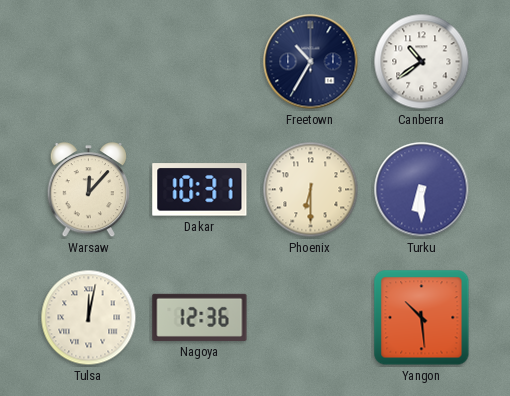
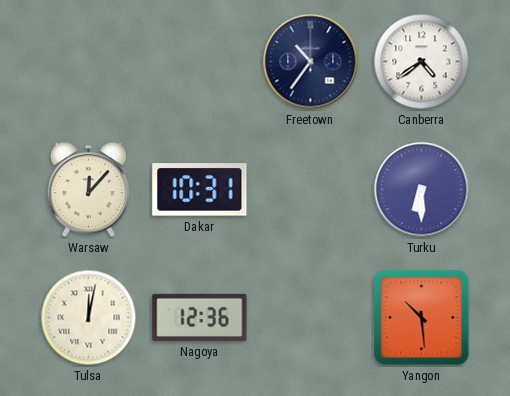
Freetown: 10:35 -> 10:36 (311, 62)
Canberra: 10:39 -> 4:39 (422, 62)
Phoenix: 6:30 -> none (311, 190)
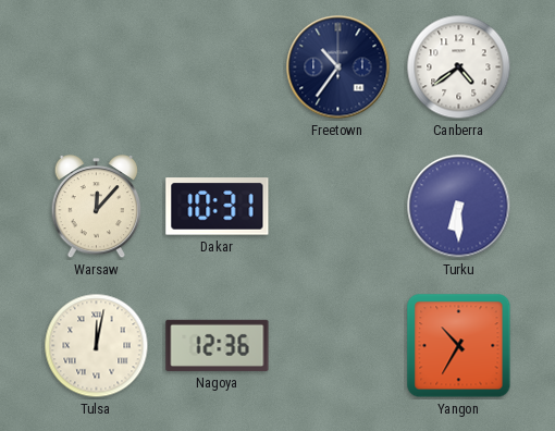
Yangon: 10:29 -> 10:35 (459, 346)
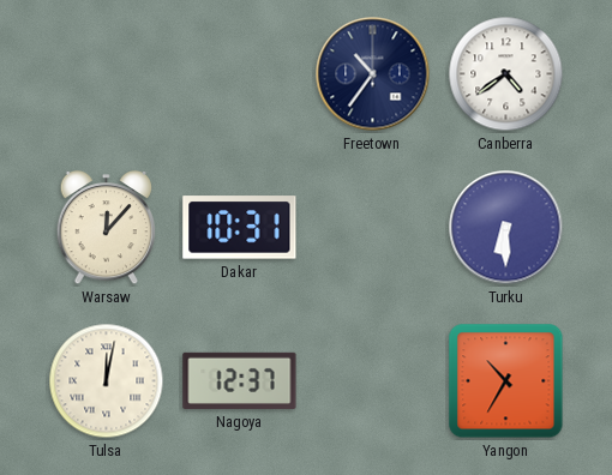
Nagoya: 12:36 -> 12:37 (240, 380)
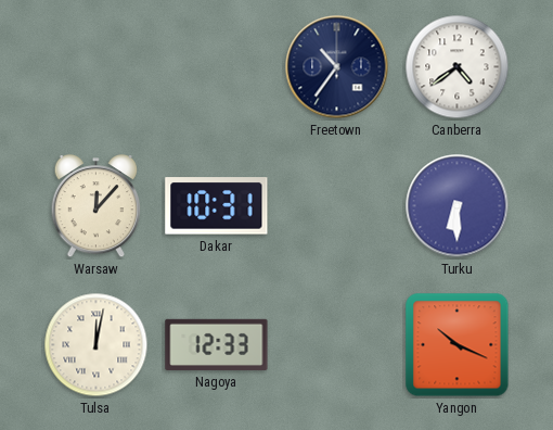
Nagoya: 12:37 -> 12:33 (217, 344)
Yangon: 10:35 -> 10:19 (458, 345)
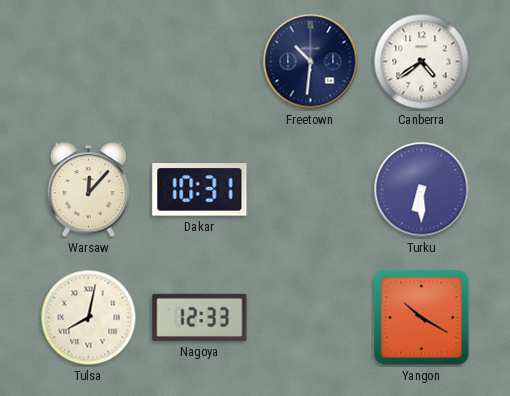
Freetown: 10:36 -> 10:31 (311, 62)
Tulsa: 12:02 -> 8:02 (89, 318)
Yangon: 10:19 -> 10:20 (422, 318)
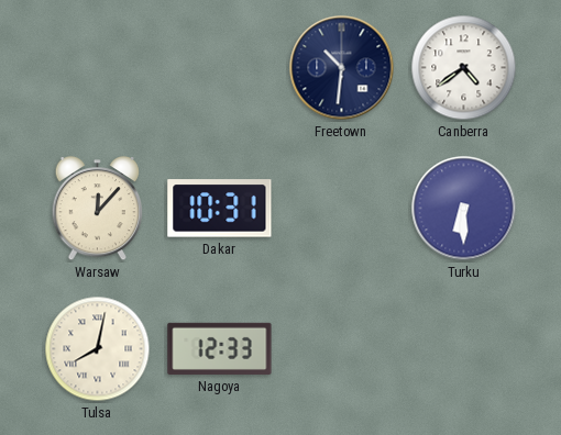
Yangon: 10:20 -> none (422, 318)
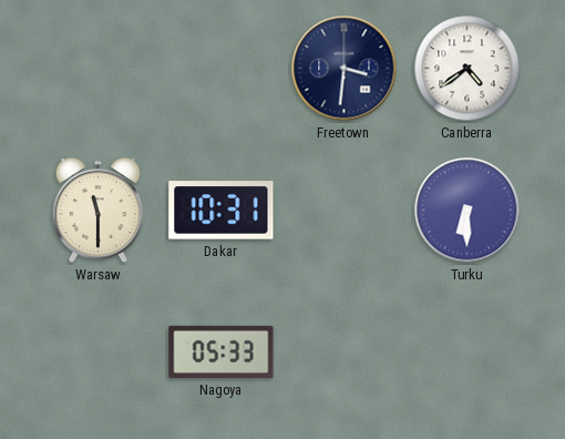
Freetown: 10:31 -> 3:31 (345, 69)
Warsaw: 12:07 -> 11:30 (99, 211)
Tulsa: 8:02 -> none (98, 349)
Nagoya: 12:33 -> 05:33 (222, 351)
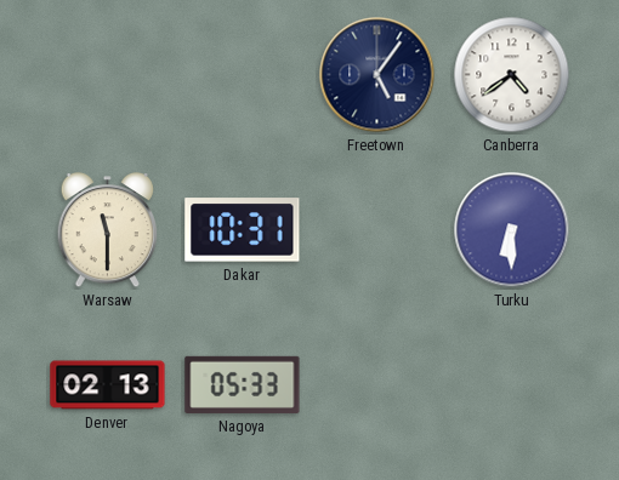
Freetown: 3:31 -> 5:06 (377, 75)
Denver: none -> 02:13 (108, 385)
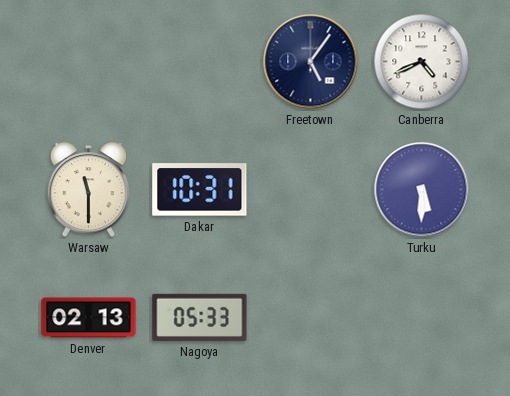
Canberra: 4:39 -> 4:41 (422, 62)
Turku: 6:30 -> 5:30 (422, 190)
